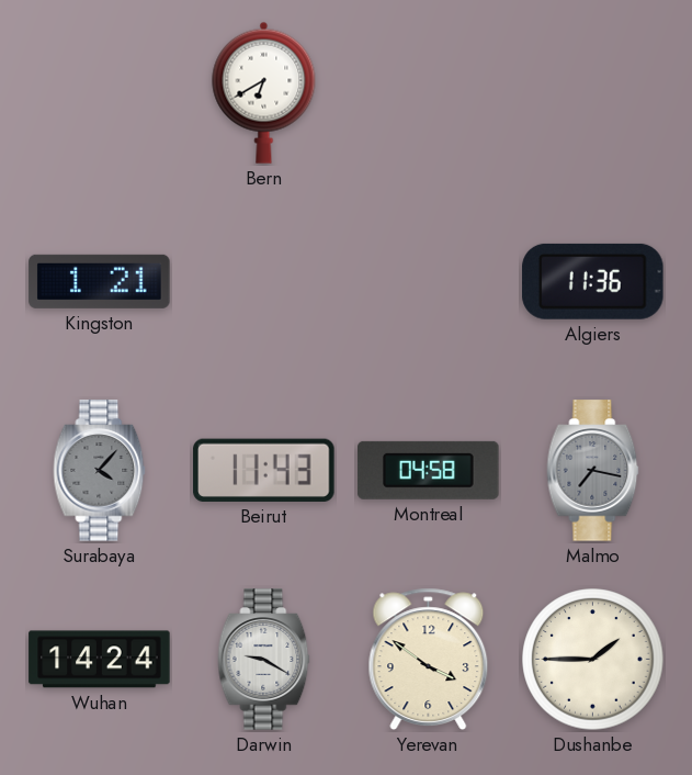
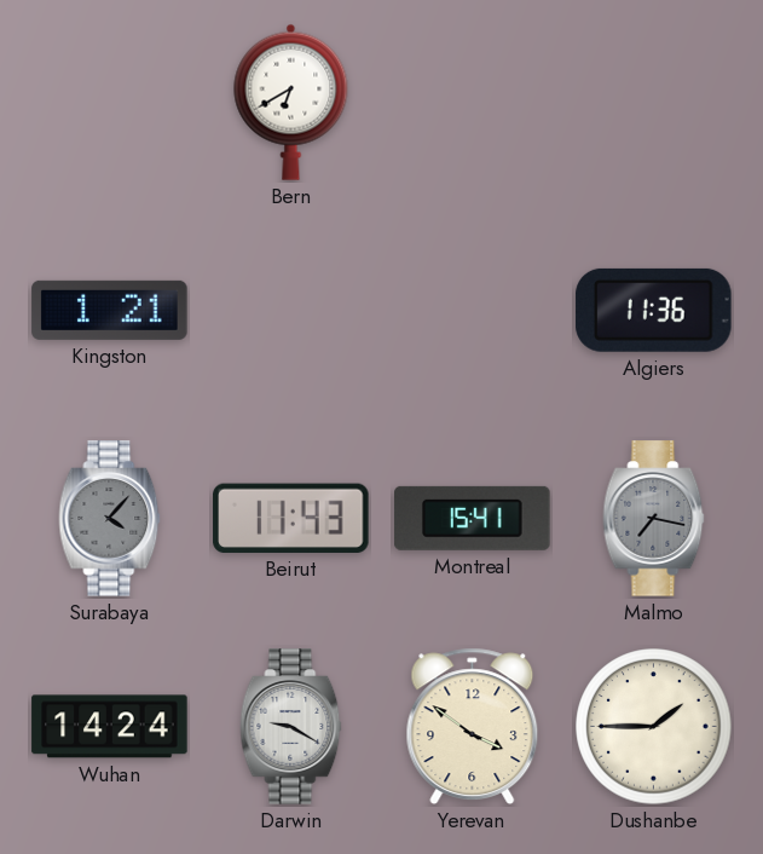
Montreal: 04:58 -> 15:41 (473, 518)
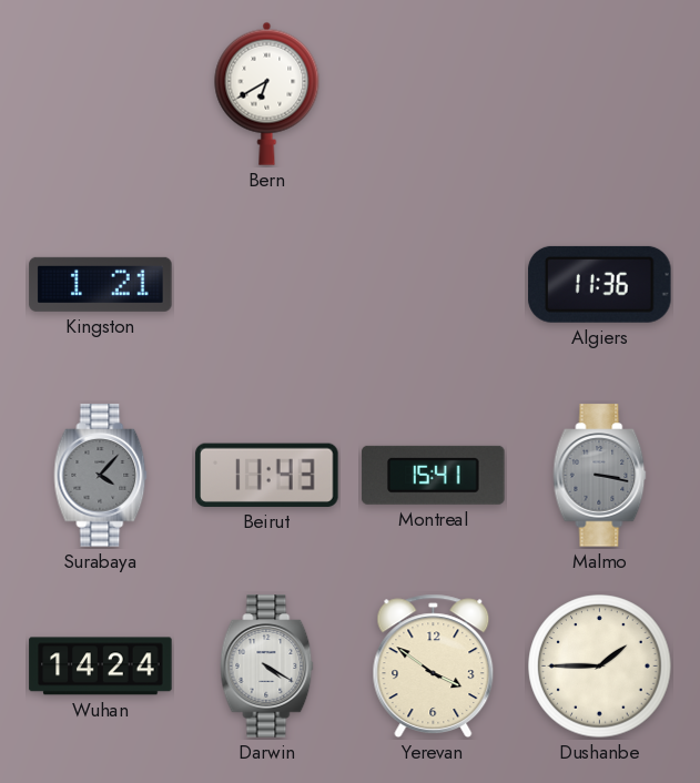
Malmo: 7:17 -> 3:17 (600, 476)
Darwin: 9:20 -> 4:20 (267, 667)
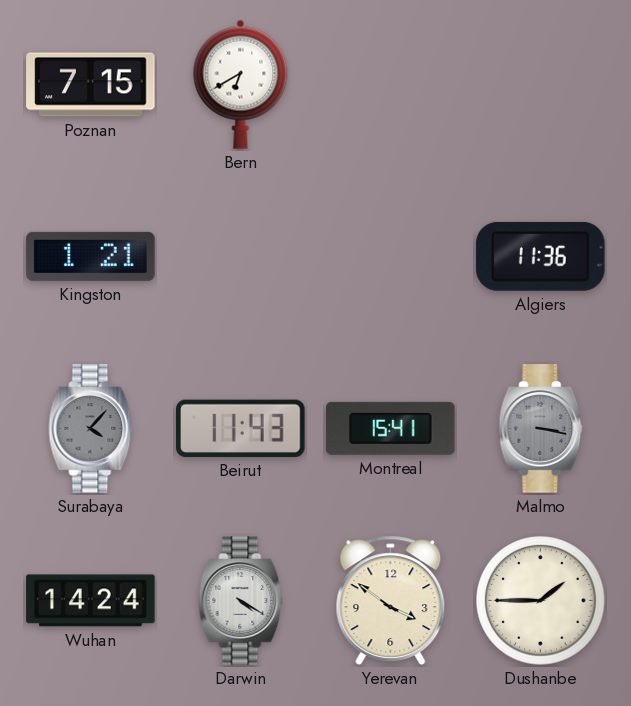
Poznan: none -> 7:15 (91, 85)
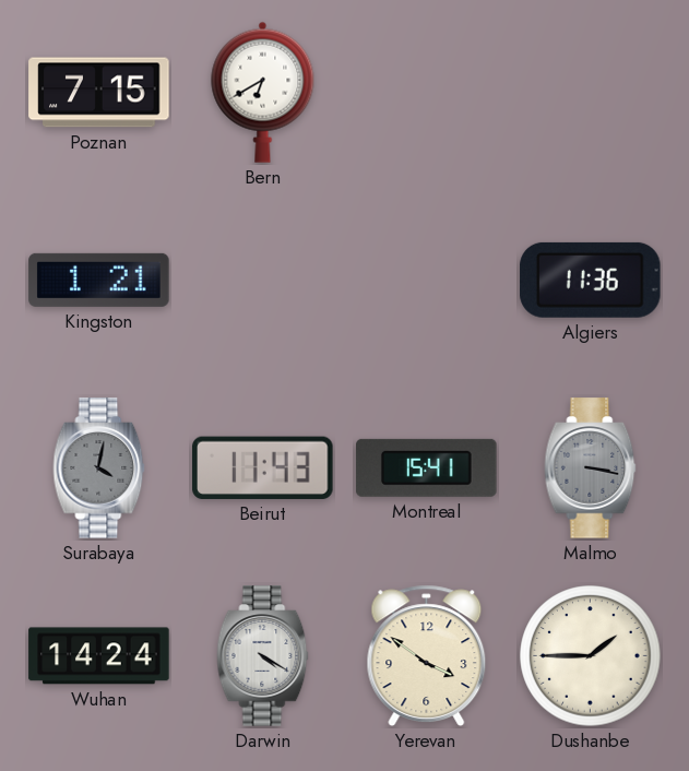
Surabaya: 4:07 -> 4:02 (99, 468)
